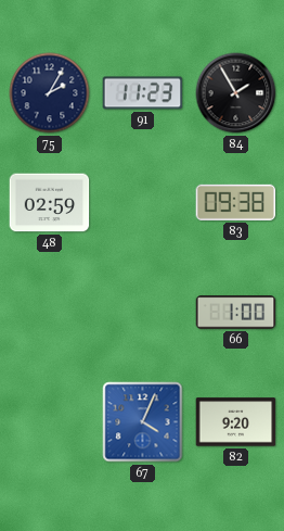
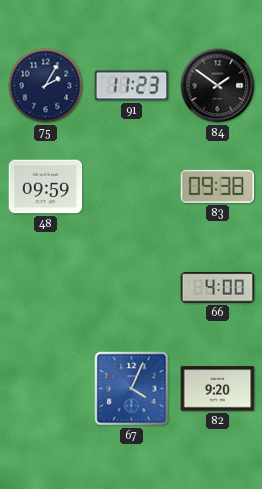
84: 1:55 -> 1:51 (218, 86)
48: 02:59 -> 09:59 (46, 187)
66: 1:00 -> 4:00 (218, 288)
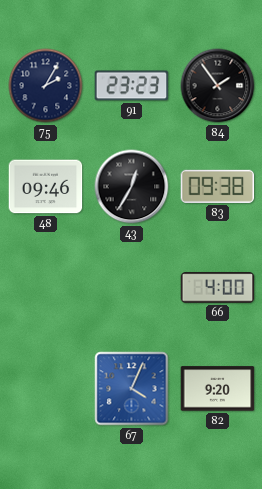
91: 11:23 -> 23:23 (132, 86)
84: 1:51 -> 1:54 (218, 86)
48: 09:59 -> 09:46 (46, 187)
43: none -> 12:35 (132, 187)
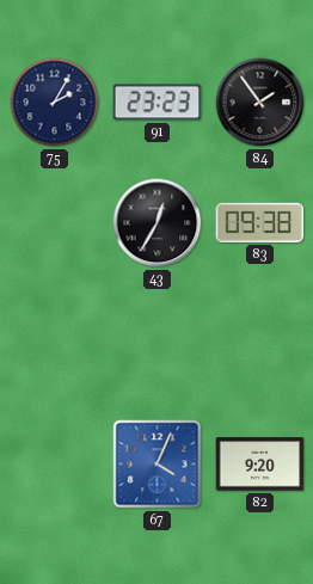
48: 09:46 -> none (46, 187)
66: 4:00 -> none (218, 288)
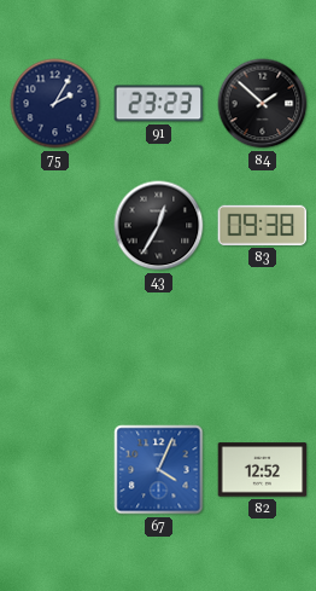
84: 1:54 -> 1:52 (263, 104)
82: 9:20 -> 12:52 (263, 470)
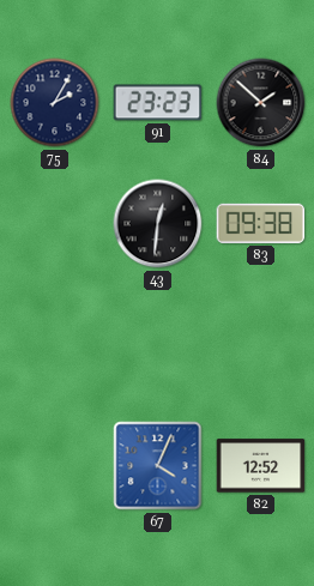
43: 12:35 -> 12:31 (158, 224)
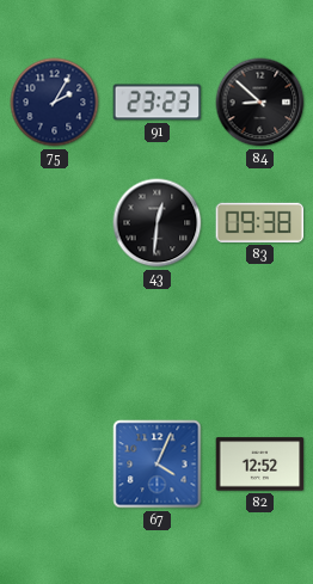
84: 1:52 -> 8:52 (260, 103)
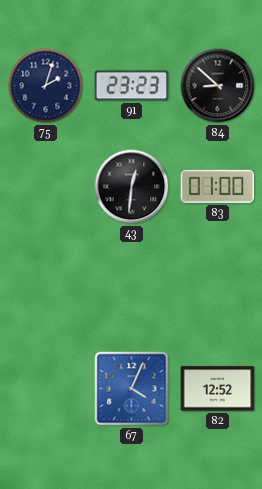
75: 2:05 -> 2:03 (46, 86)
83: 09:38 -> 01:00 (218, 186)
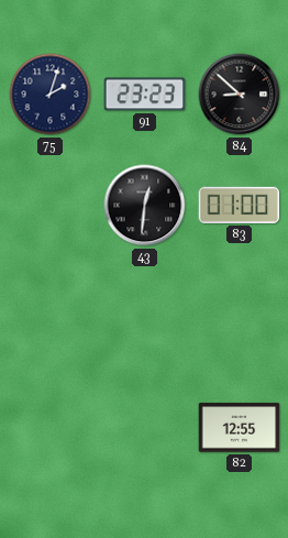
67: 4:04 -> none (132, 389)
82: 12:52 -> 12:55 (240, 428)
